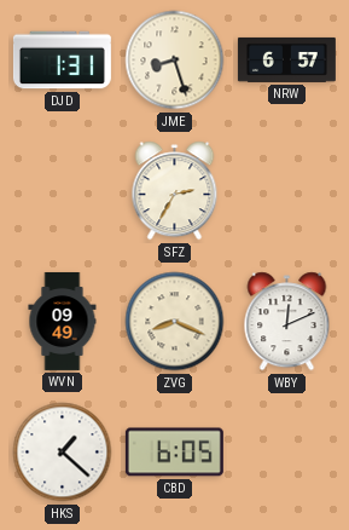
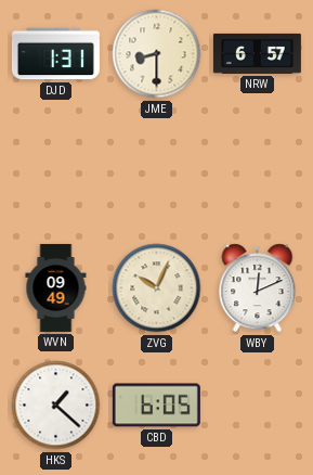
JME: 8:27 -> 8:30 (157, 54)
SFZ: 2:35 -> none (175, 191)
ZVG: 8:19 -> 10:04 (157, 288)
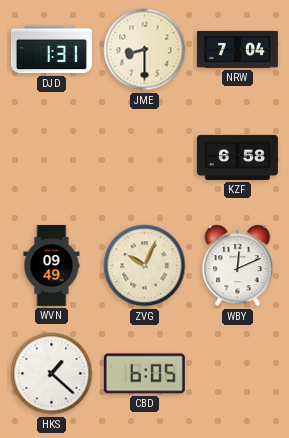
NRW: 6:57 -> 7:04 (237, 49)
KZF: none -> 6:58 (237, 157)
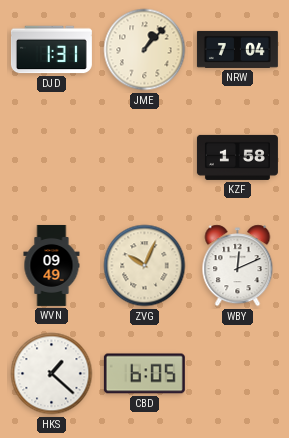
JME: 8:30 -> 1:07 (145, 50)
KZF: 6:58 -> 1:58 (237, 157)
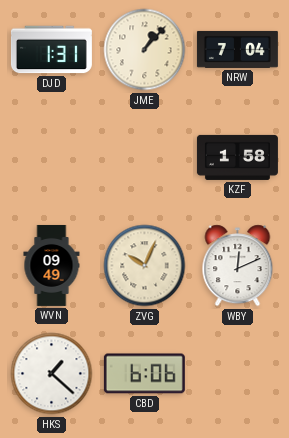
CBD: 6:05 -> 6:06 (144, 374)
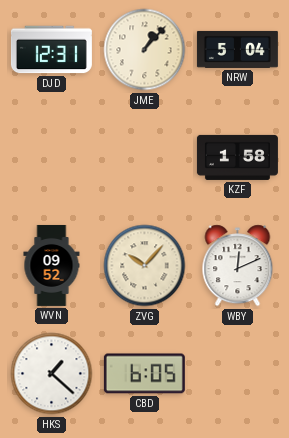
DJD: 1:31 -> 12:31 (51, 50)
NRW: 7:04 -> 5:04 (237, 49)
WVN: 09:49 -> 09:52 (52, 265)
ZVG: 10:04 -> 10:07 (145, 266)
CBD: 6:06 -> 6:05 (144, 374)
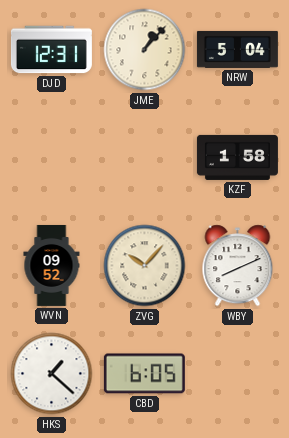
WBY: 12:11 -> 8:11 (238, 266)
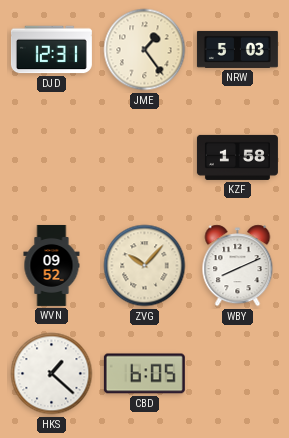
JME: 1:07 -> 1:24 (145, 50)
NRW: 5:04 -> 5:03 (237, 49)
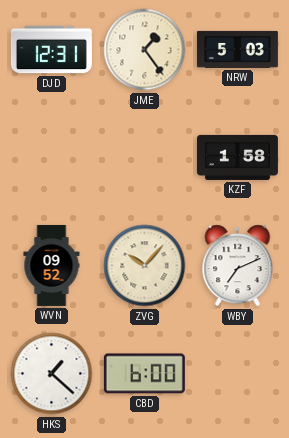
WBY: 8:11 -> 7:11 (238, 266)
CBD: 6:05 -> 6:00 (144, 374)
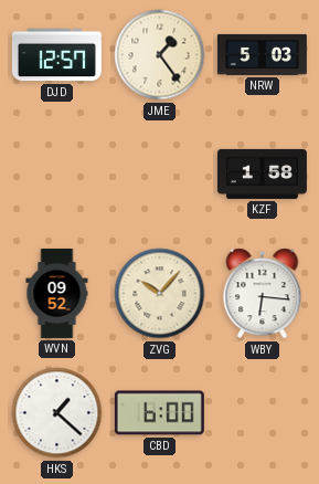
DJD: 12:31 -> 12:57 (56, 55)
WBY: 7:11 -> 6:16 (263, 294)
